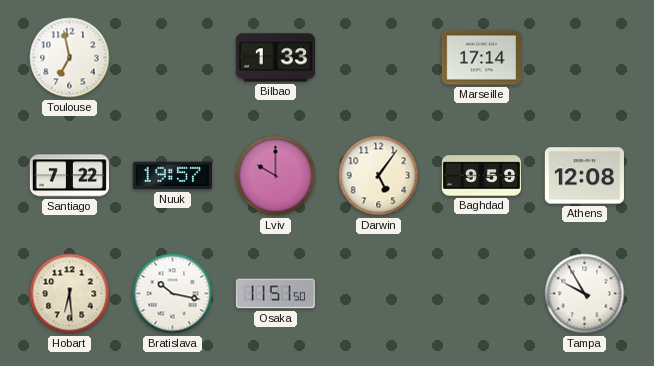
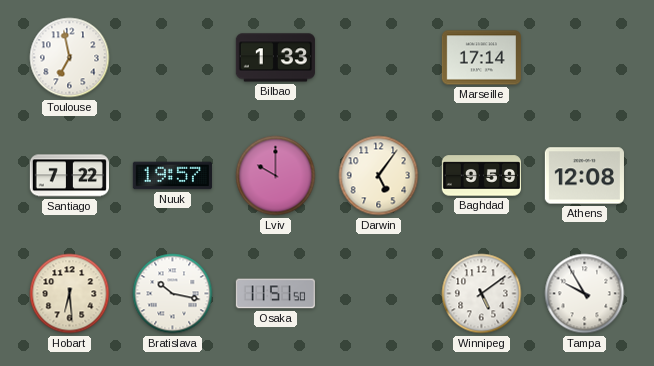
Winnipeg: none -> 5:09 (482, 294)
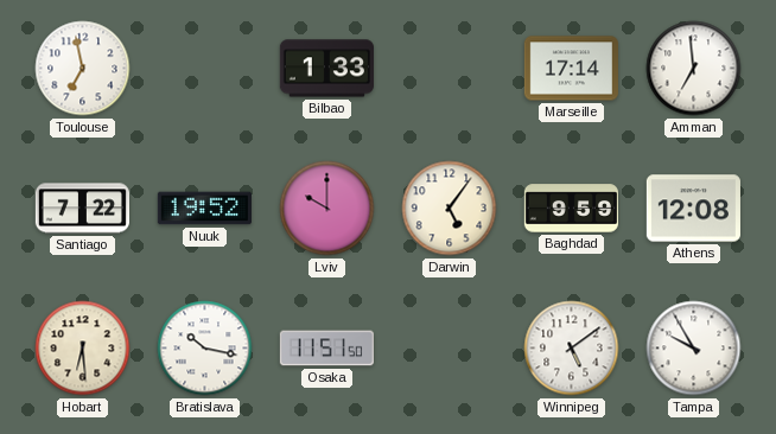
Amman: none -> 6:59 (694, 69)
Nuuk: 19:57 -> 19:52 (204, 209)
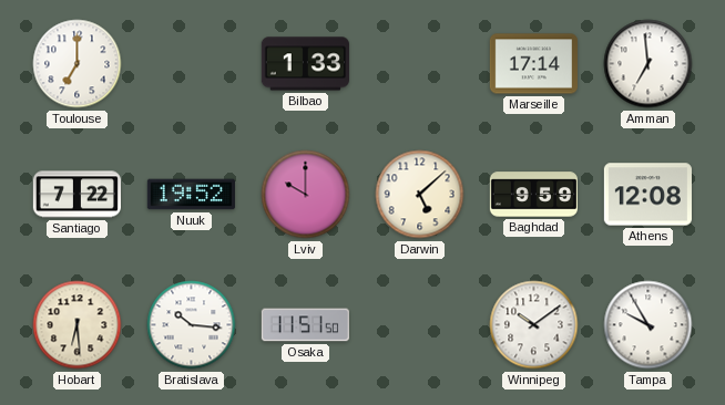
Toulouse: 6:58 -> 7:00 (78, 64)
Darwin: 5:06 -> 5:08 (420, 195)
Bratislava: 10:17 -> 10:16 (192, 325)
Winnipeg: 5:09 -> 10:09 (534, 325)
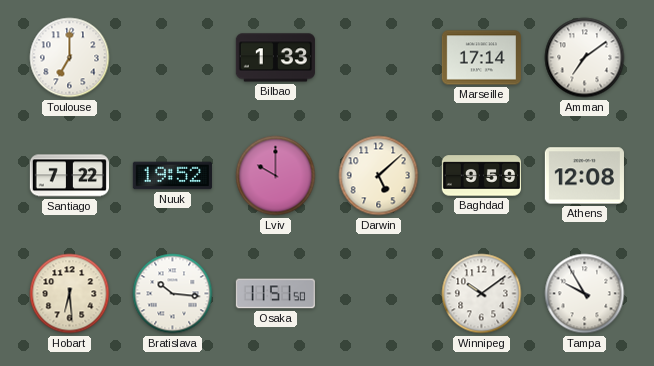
Amman: 6:59 -> 7:09 (585, 58)
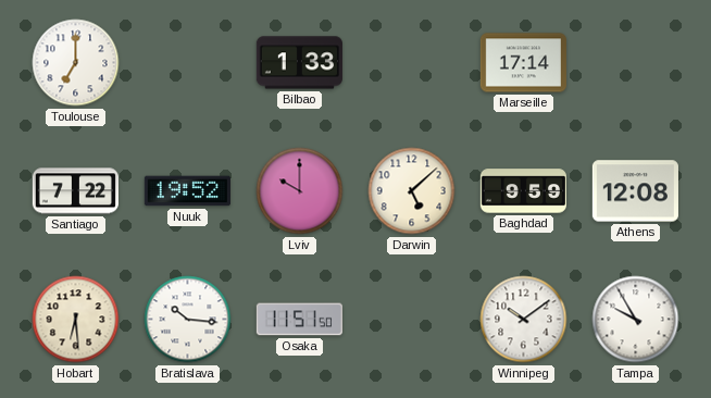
Amman: 7:09 -> none (585, 58)
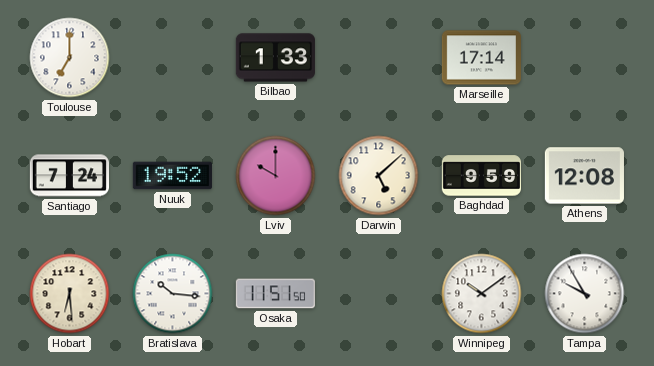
Santiago: 7:22 -> 7:24 (69, 176)
